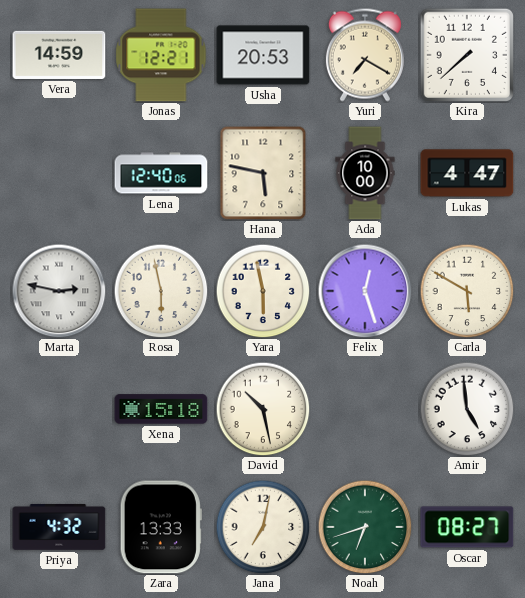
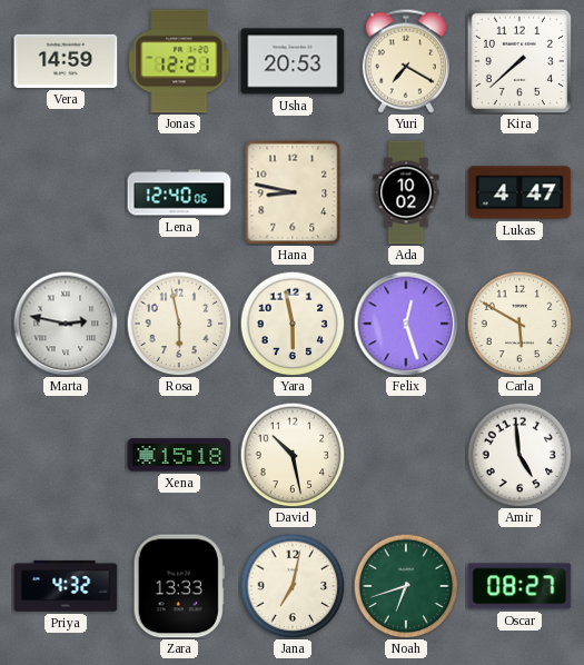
Hana: 5:47 -> 8:47 (293, 192)
Ada: 10:00 -> 10:02 (406, 192)
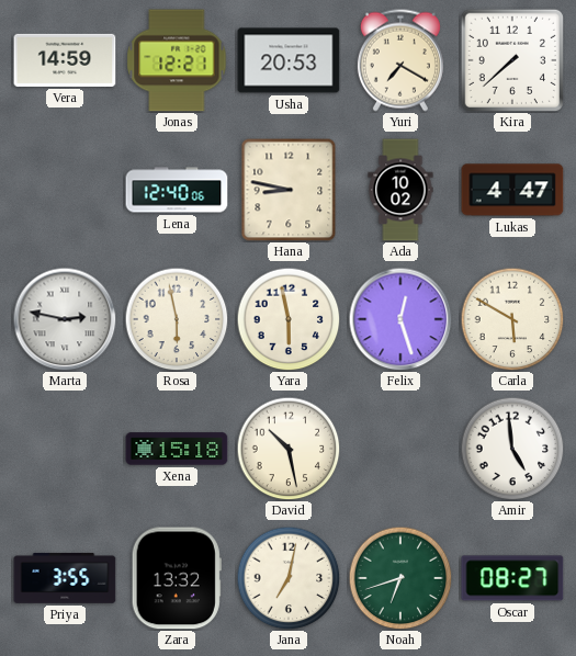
Priya: 4:32 -> 3:55 (65, 578)
Zara: 13:33 -> 13:32 (177, 578)
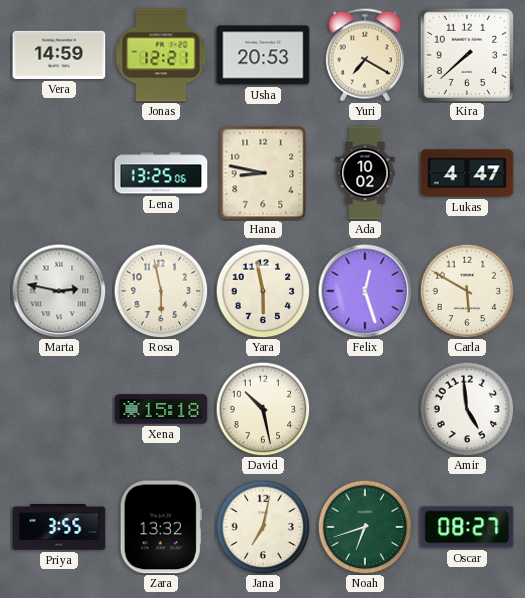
Lena: 12:40 -> 13:25 (161, 173)
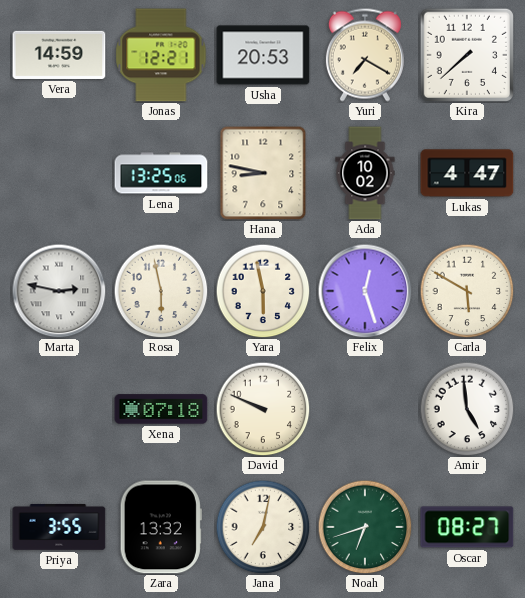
Xena: 15:18 -> 07:18 (161, 409)
David: 10:28 -> 9:49 (263, 409)
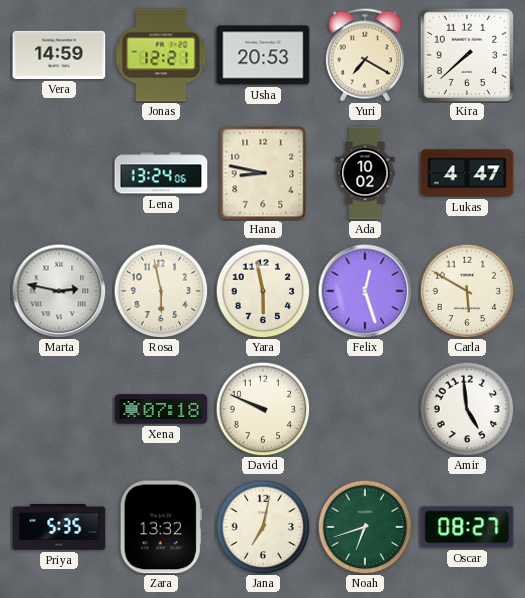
Lena: 13:25 -> 13:24 (161, 173)
Priya: 3:55 -> 5:35 (59, 527)
